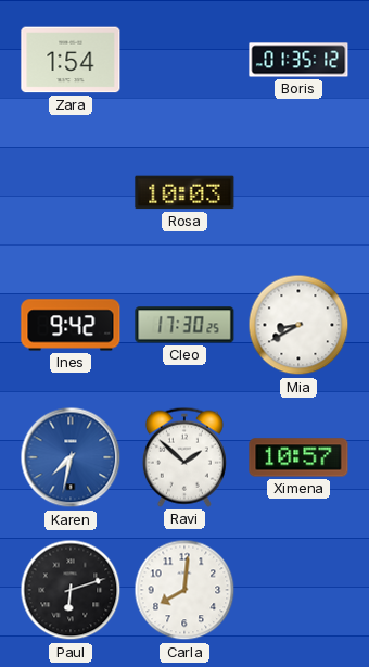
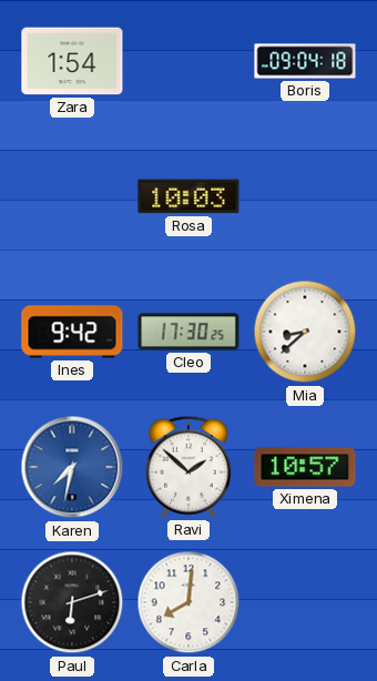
Boris: 01:35 -> 09:04 (305, 61)
Mia: 8:40 -> 8:38 (305, 332)
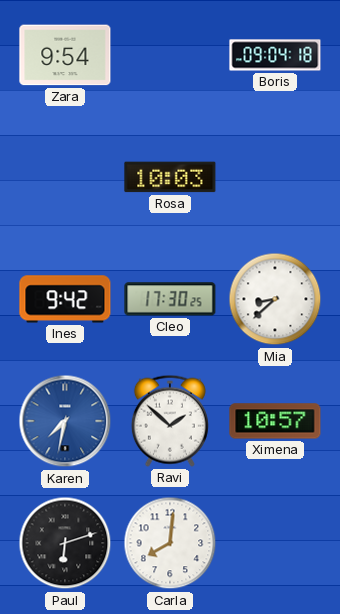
Zara: 1:54 -> 9:54 (65, 55)
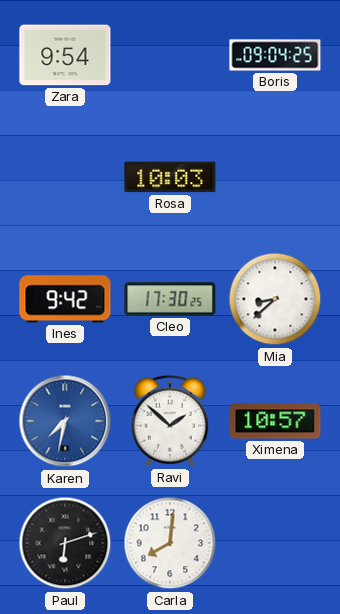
Boris: 09:04:18 -> 09:04:25 (275, 55)
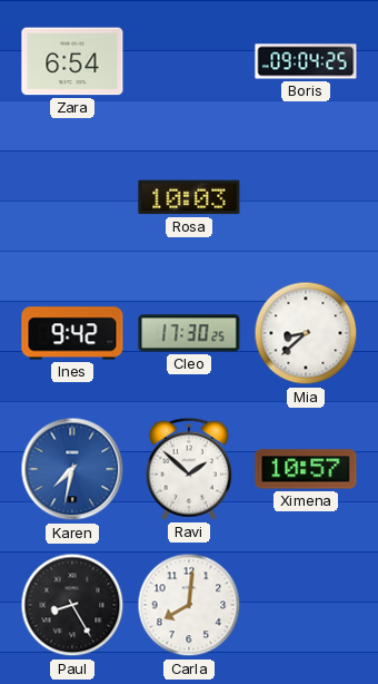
Zara: 9:54 -> 6:54 (72, 61)
Paul: 6:12 -> 8:25 (72, 605)
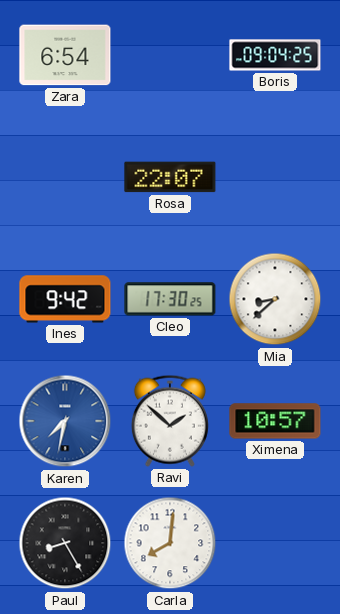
Rosa: 10:03 -> 22:07 (170, 177)
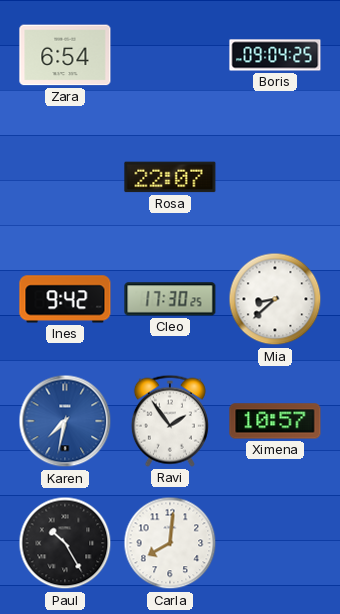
Ravi: 1:52 -> 1:54 (170, 421)
Paul: 8:25 -> 10:25 (65, 543)
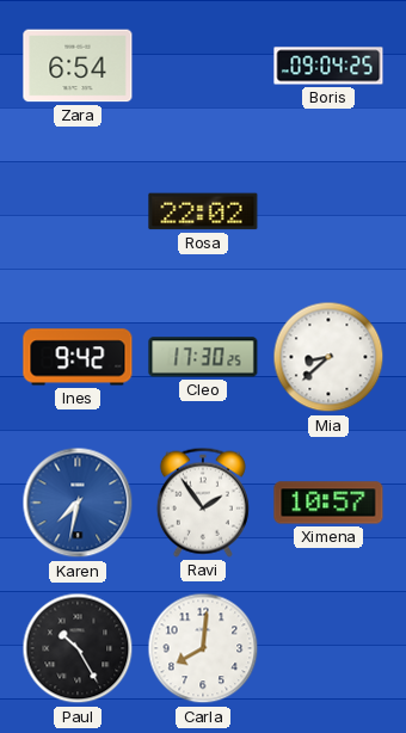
Rosa: 22:07 -> 22:02 (203, 211)
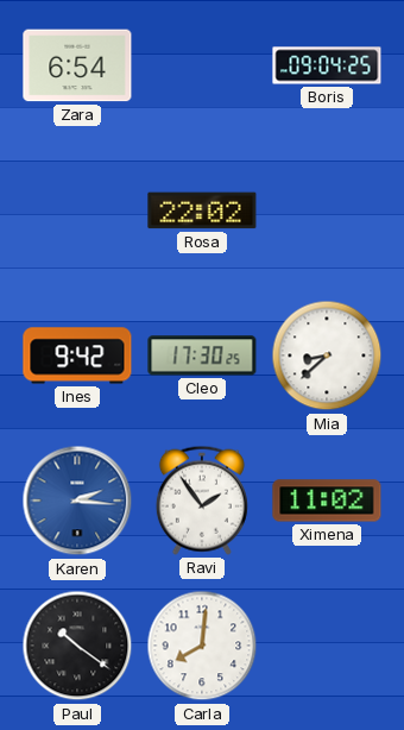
Karen: 7:32 -> 2:16 (77, 501)
Ximena: 10:57 -> 11:02 (327, 501)
Paul: 10:25 -> 10:21 (77, 646)
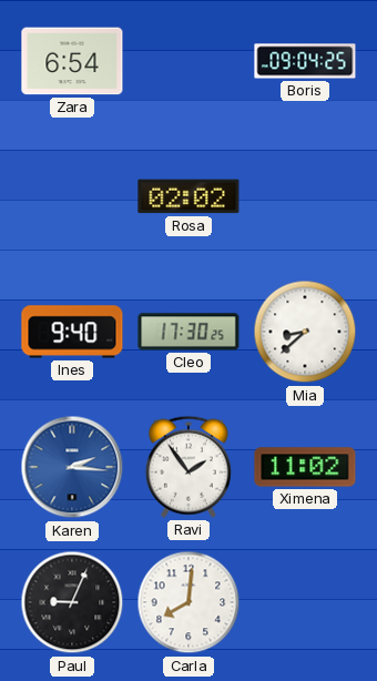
Rosa: 22:02 -> 02:02 (188, 196)
Ines: 9:42 -> 9:40 (72, 332)
Paul: 10:21 -> 9:04 (72, 602)
